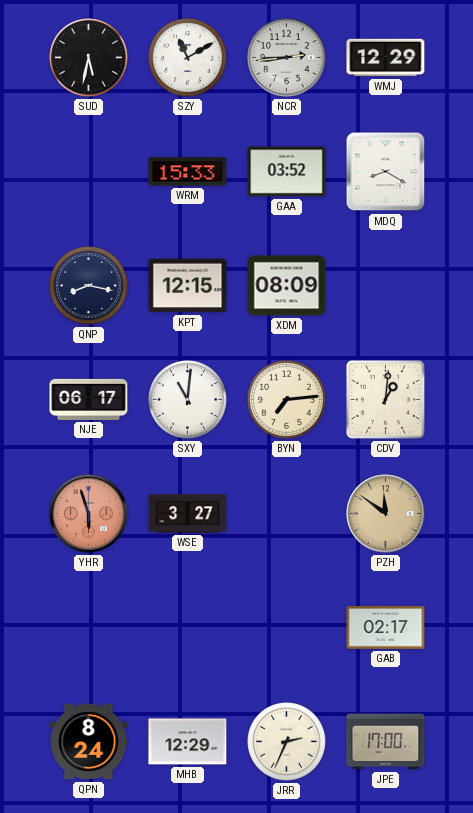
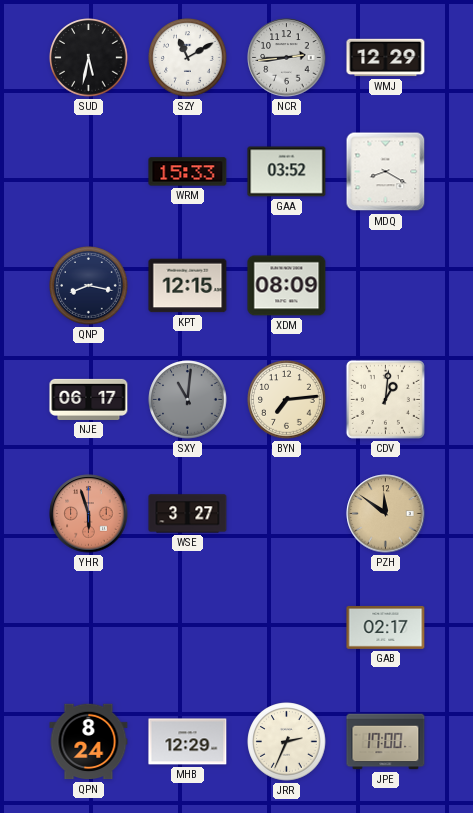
SXY dial: white -> grey (188, 400)
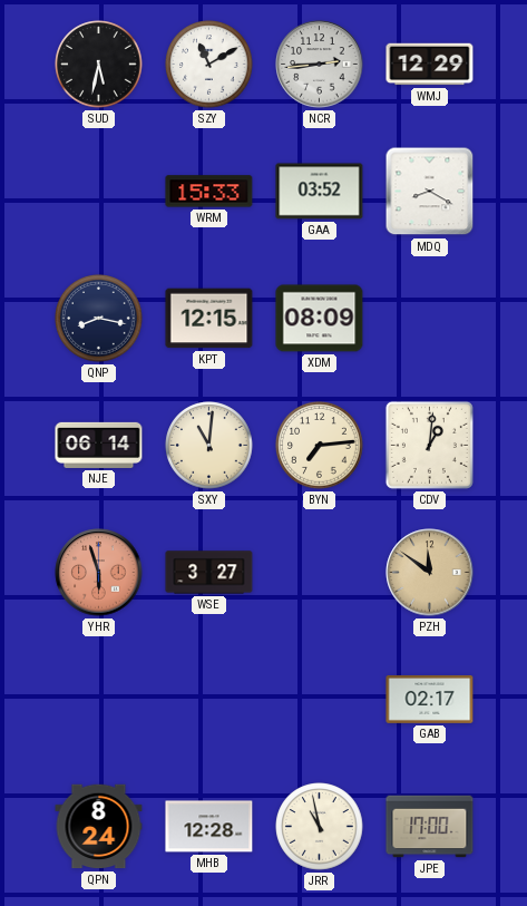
NJE: 06:17 -> 06:14 (99, 445)
SXY dial: grey -> cream (209, 446)
MHB: 12:29 -> 12:28 (209, 827)
JRR: 2:34 -> 10:58 (320, 827)
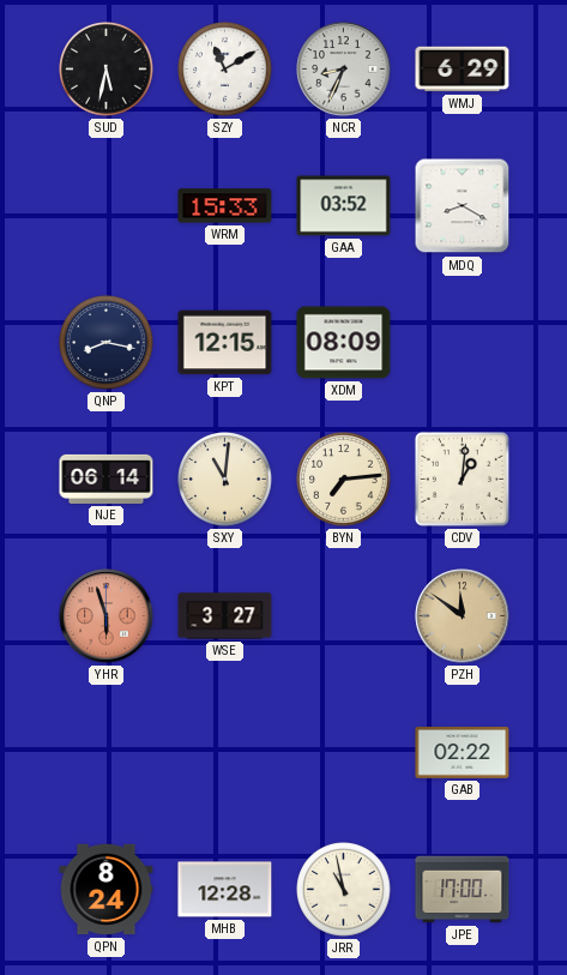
NCR: 2:44 -> 8:34 (344, 70)
WMJ: 12:29 -> 6:29 (463, 70)
GAB: 02:17 -> 02:22 (463, 752)
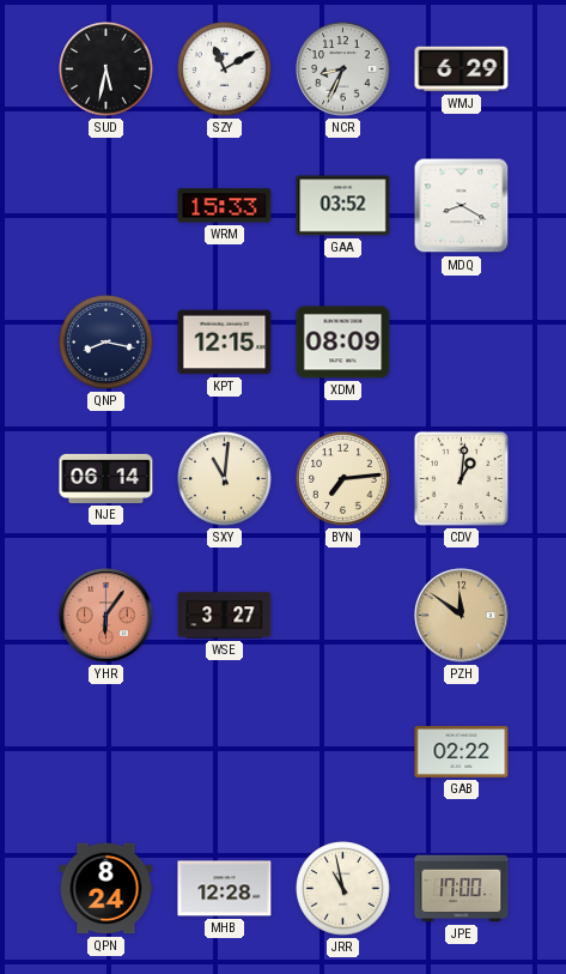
YHR: 5:57 -> 6:06 (106, 616)
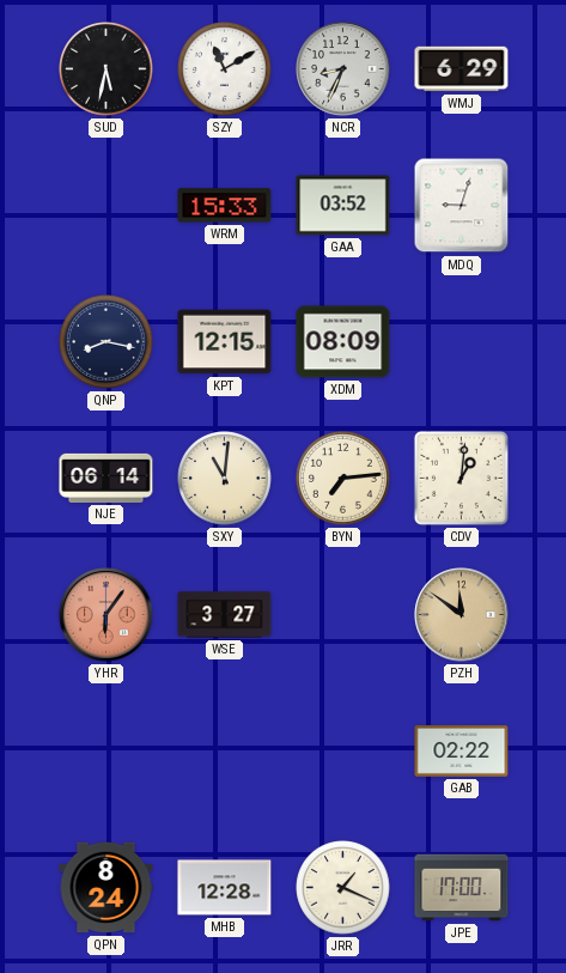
MDQ: 8:20 -> 9:03 (462, 206)
JRR: 10:58 -> 1:19 (343, 888)
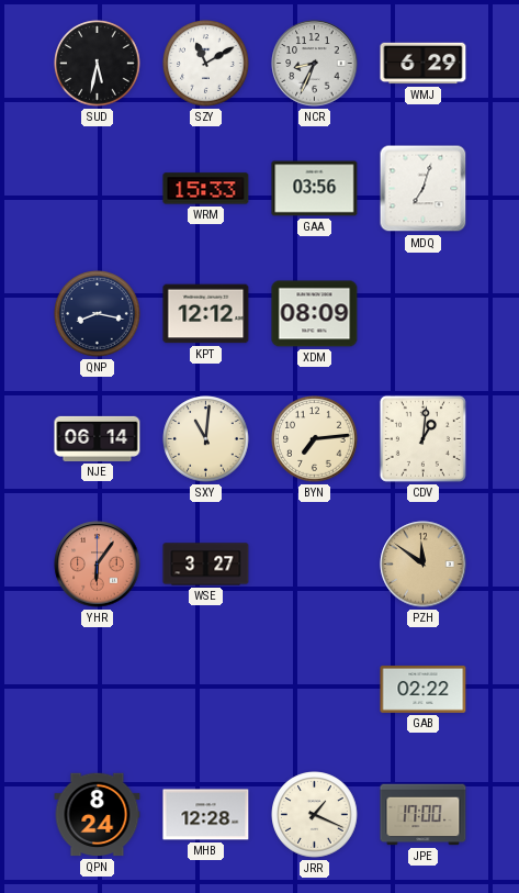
GAA: 03:52 -> 03:56 (315, 189)
MDQ: 9:03 -> 7:03 (424, 189)
KPT: 12:15 -> 12:12 (206, 314)
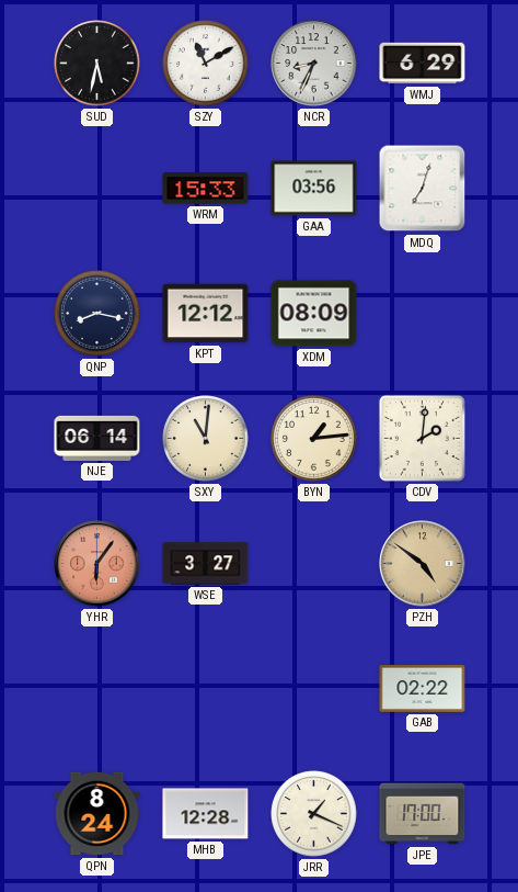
BYN: 7:14 -> 1:14 (314, 439)
CDV: 1:01 -> 2:01 (422, 438)
PZH: 11:51 -> 4:51 (423, 564)
